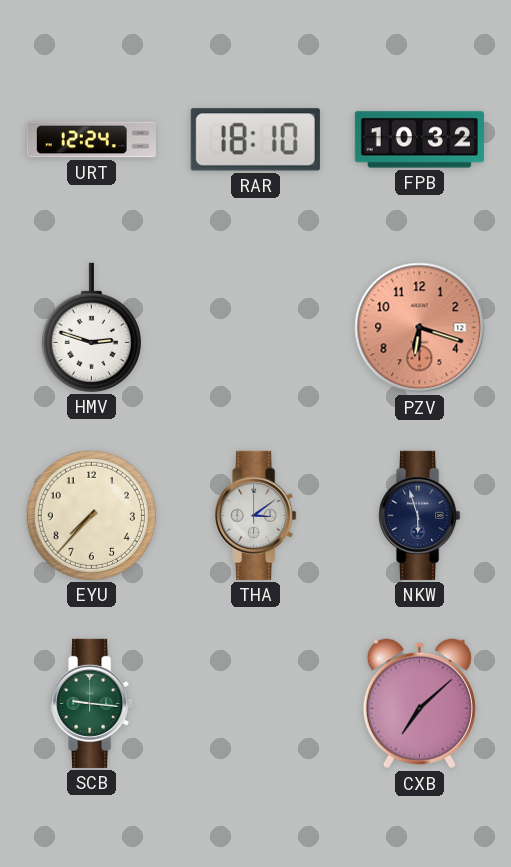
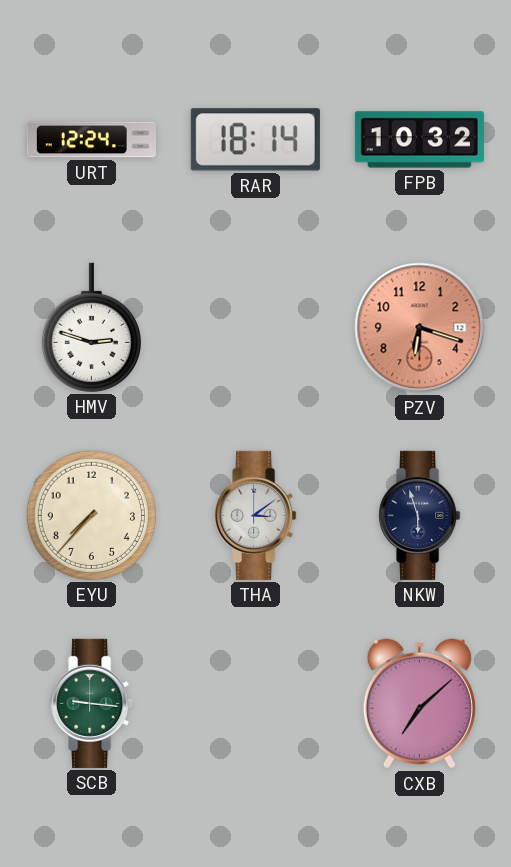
RAR: 18:10 -> 18:14 (255, 140)
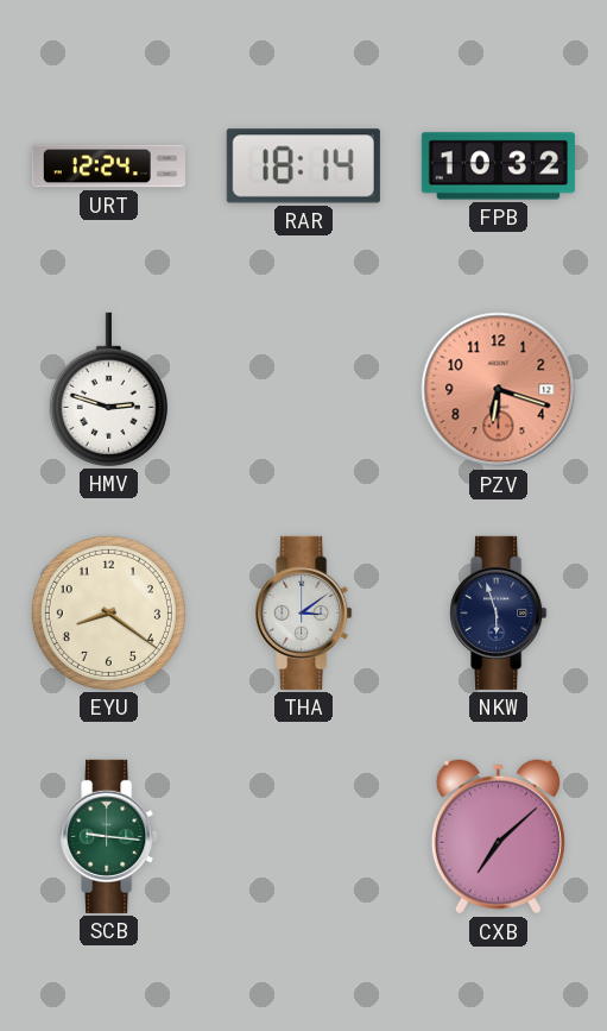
EYU: 7:37 -> 8:21 (108, 612)
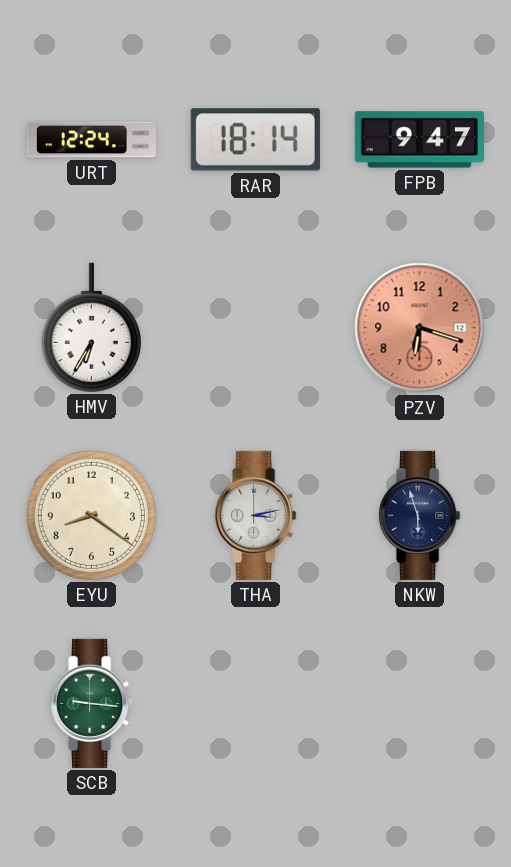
FPB: 10:32 -> 9:47 (419, 140)
HMV: 2:48 -> 6:35 (91, 327)
THA: 3:09 -> 3:13 (256, 515)
CXB: 7:08 -> none (498, 837)
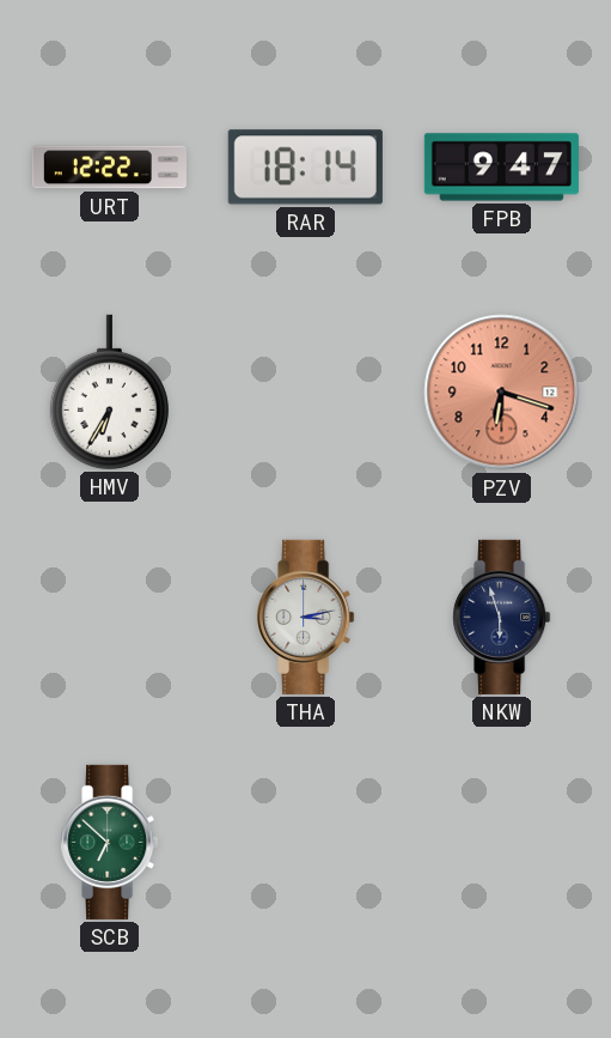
URT: 12:24 -> 12:22 (109, 168)
EYU: 8:21 -> none (91, 515)
SCB: 9:16 -> 6:52 (110, 842)
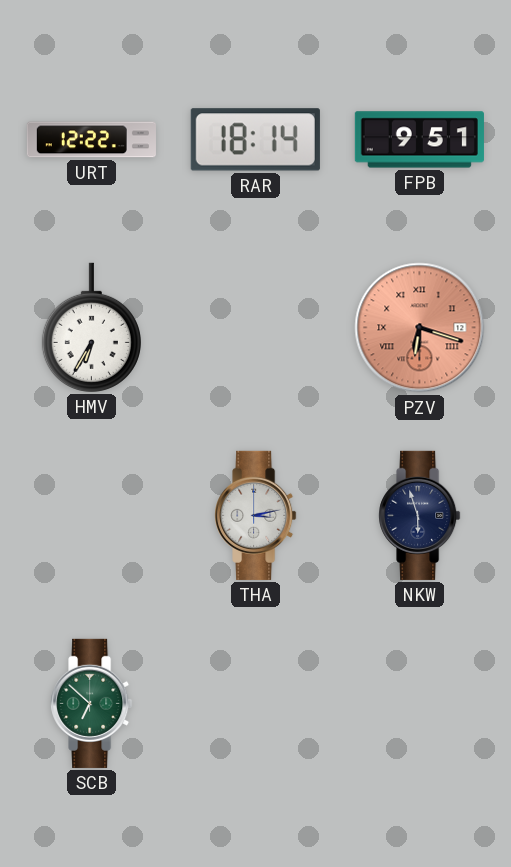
FPB: 9:47 -> 9:51 (419, 140)
PZV numerals: Arabic -> Roman (420, 328)
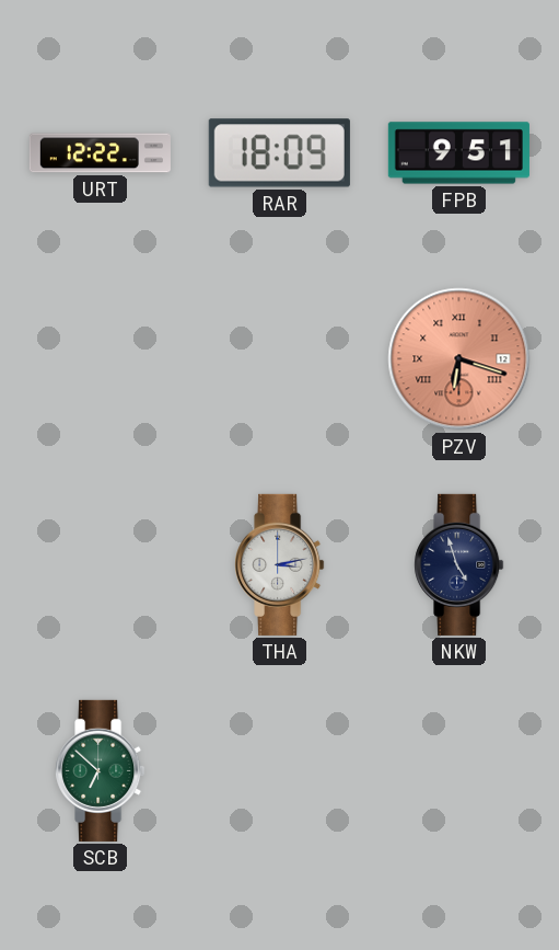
RAR: 18:14 -> 18:09 (279, 153)
HMV: 6:35 -> none (91, 327)
NKW: 5:57 -> 4:57 (459, 564)
